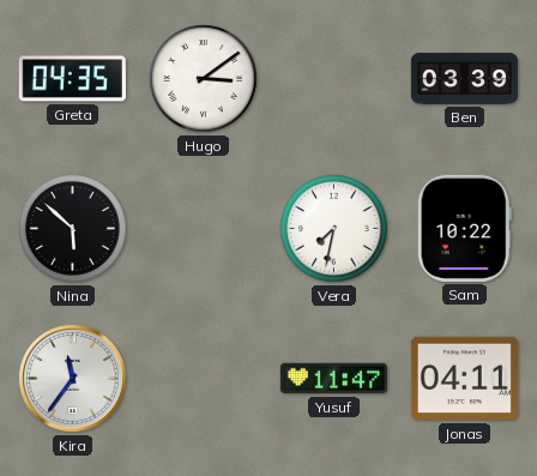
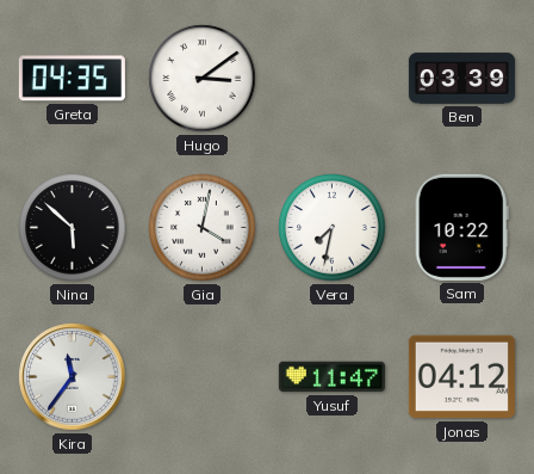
Gia: none -> 4:02 (203, 228)
Jonas: 04:11 -> 04:12 (461, 377)
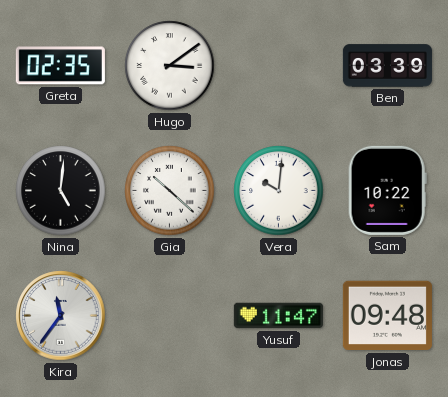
Greta: 04:35 -> 02:35 (60, 66)
Nina: 5:52 -> 5:01 (61, 191)
Gia: 4:02 -> 10:22 (170, 191)
Vera: 7:32 -> 10:01 (279, 191)
Jonas: 04:12 -> 09:48 (387, 316)
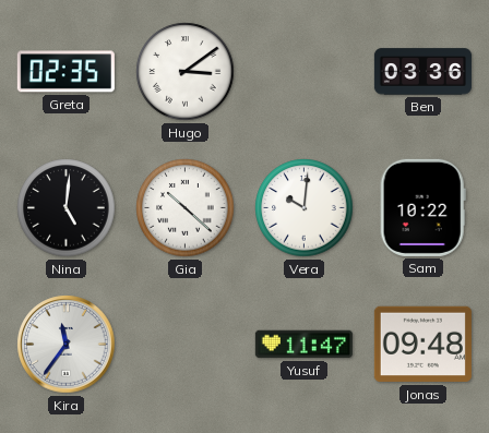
Ben: 03:39 -> 03:36 (422, 72)
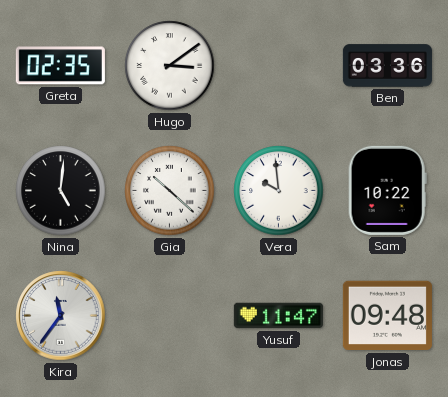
Vera: 10:01 -> 9:59 (279, 191)
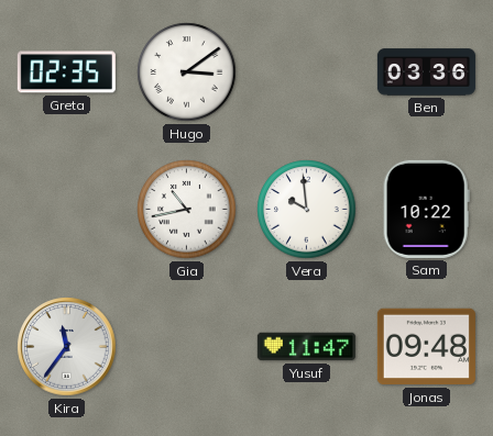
Nina: 5:01 -> none (61, 191)
Gia: 10:22 -> 10:43 (187, 210)
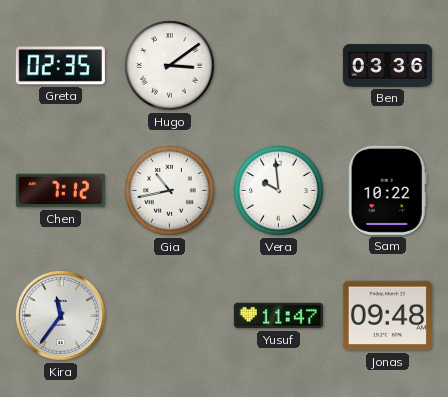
Chen: none -> 7:12 (60, 191)
